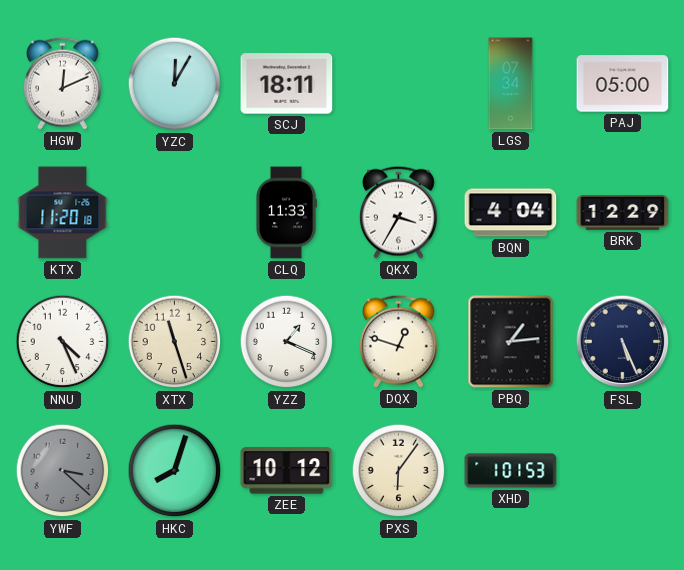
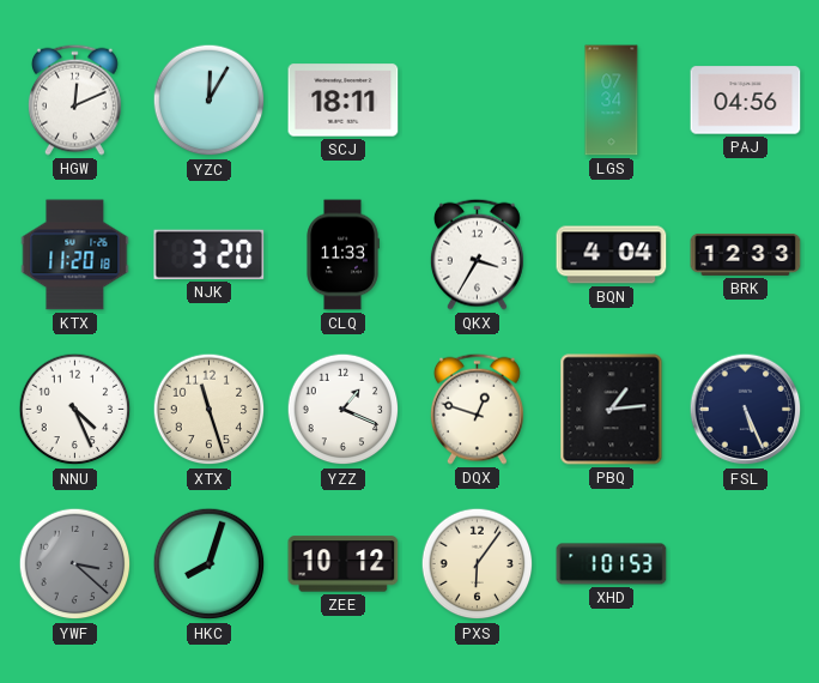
PAJ: 05:00 -> 04:56 (746, 101)
NJK: none -> 3:20 (210, 254)
BRK: 12:29 -> 12:33 (746, 254)
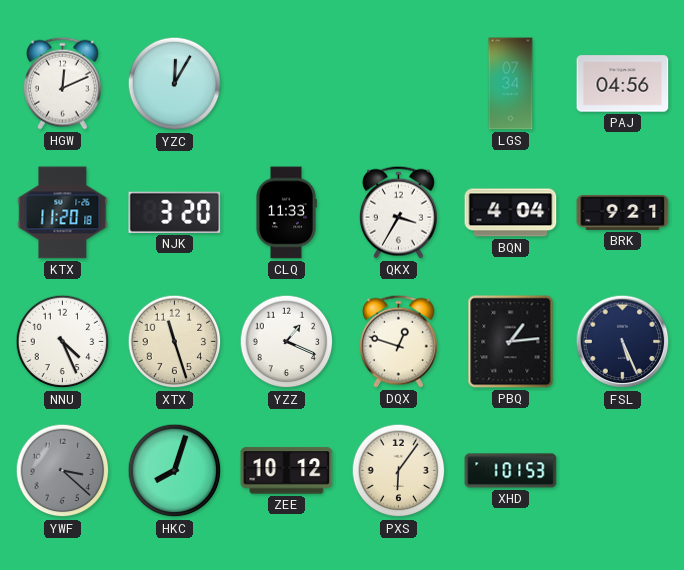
SCJ: 18:11 -> none (344, 101)
BRK: 12:33 -> 9:21 (623, 212)
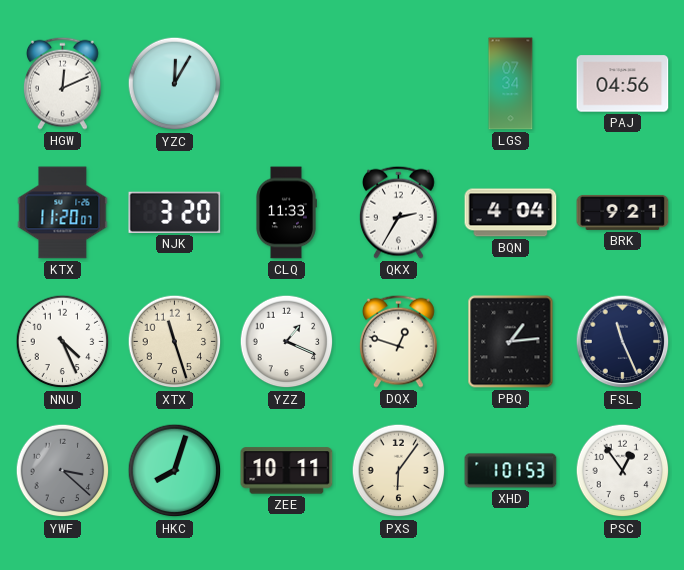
KTX: 11:20:18 -> 11:20:07 (63, 213)
QKX: 3:35 -> 2:35 (398, 212)
FSL: 5:26 -> 11:26 (623, 342)
ZEE: 10:12 -> 10:11 (287, 471)
PSC: none -> 12:54 (623, 471)
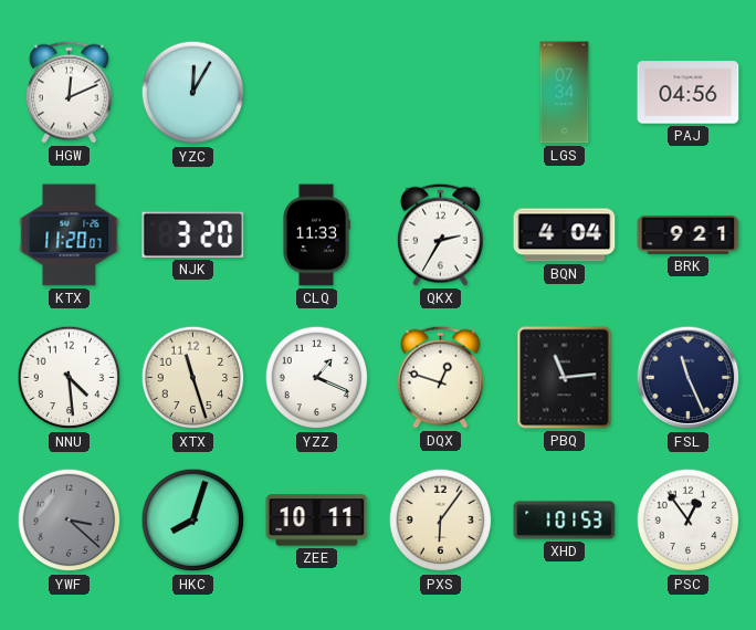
NNU: 4:26 -> 4:29 (70, 378)
PBQ: 1:14 -> 11:14 (565, 378)
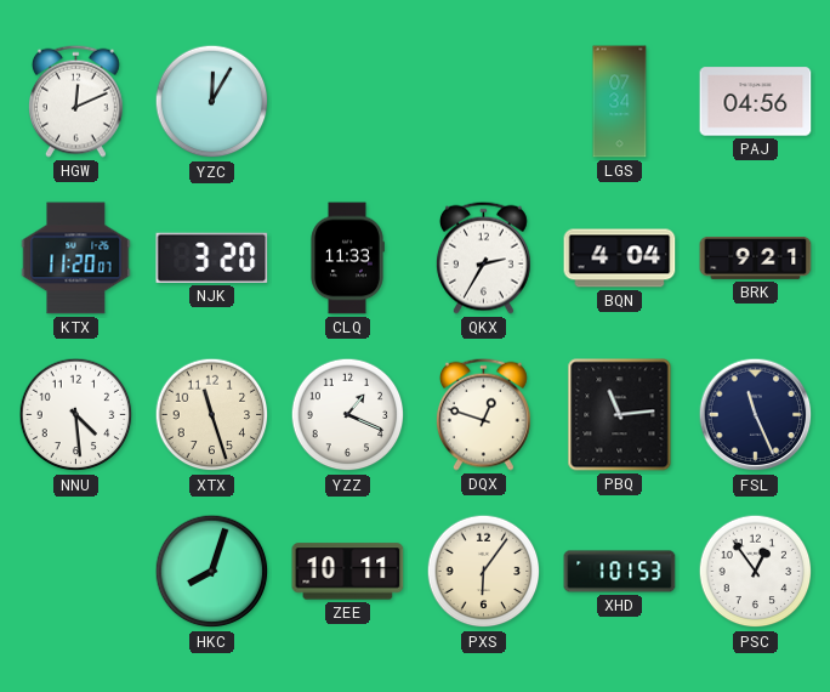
YWF: 3:22 -> none (70, 521)
